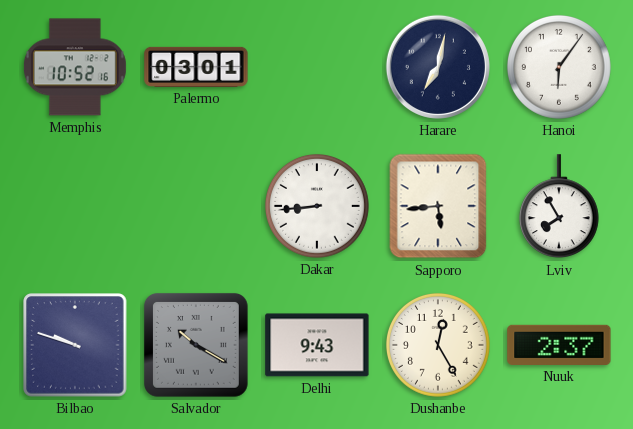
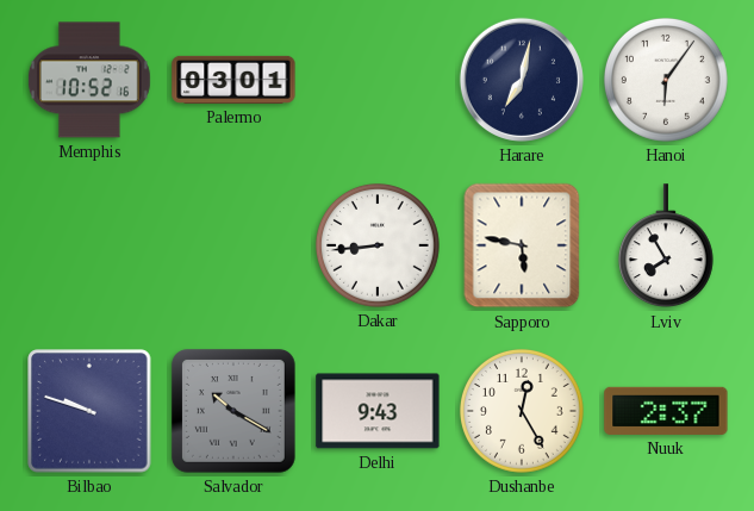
Sapporo: 5:44 -> 5:47 (522, 245)
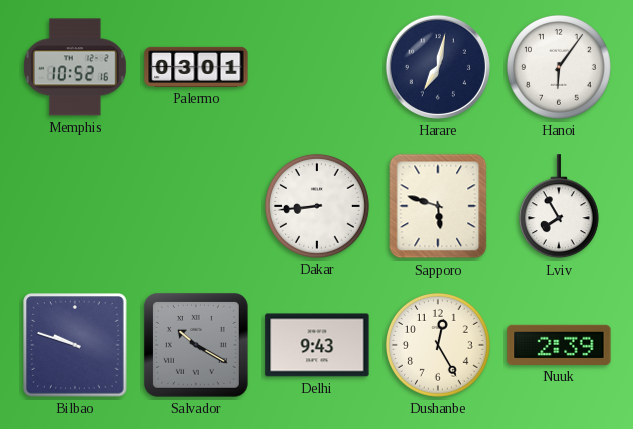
Sapporo: 5:47 -> 5:48 (438, 206)
Nuuk: 2:37 -> 2:39 (559, 345)
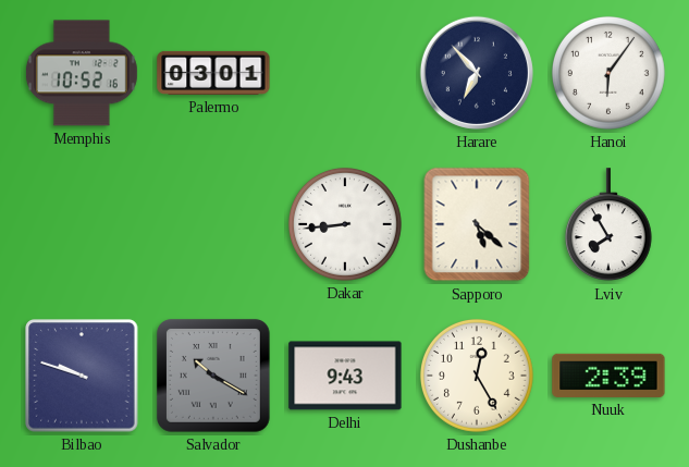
Harare: 7:02 -> 6:53 (477, 73)
Sapporo: 5:48 -> 5:22 (477, 224)
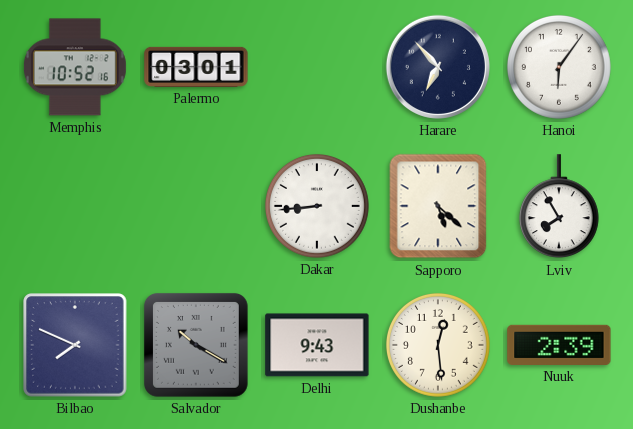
Bilbao: 9:48 -> 7:49 (75, 345)
Dushanbe: 12:25 -> 12:29 (438, 345)
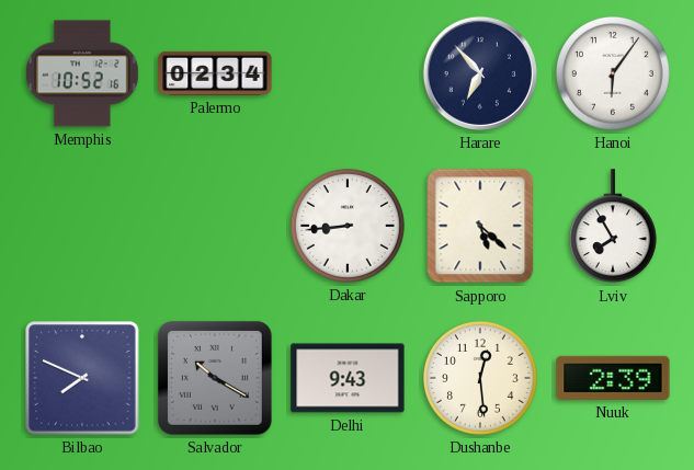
Palermo: 03:01 -> 02:34 (215, 73)
